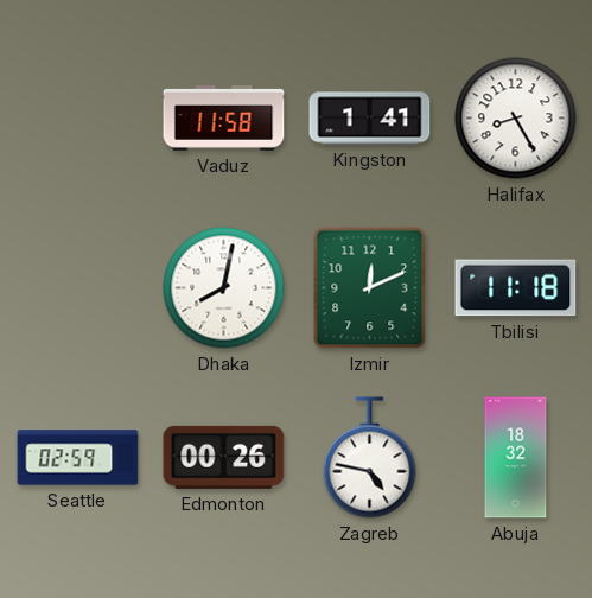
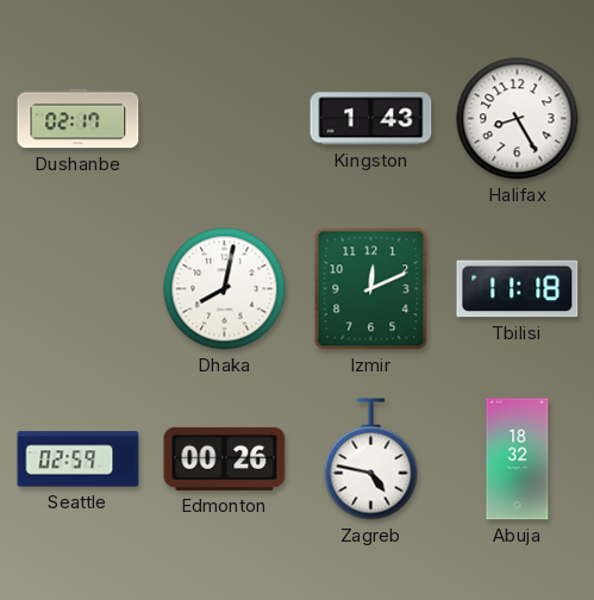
Dushanbe: none -> 02:17 (79, 119)
Vaduz: 11:58 -> none (224, 119)
Kingston: 1:41 -> 1:43 (371, 119)
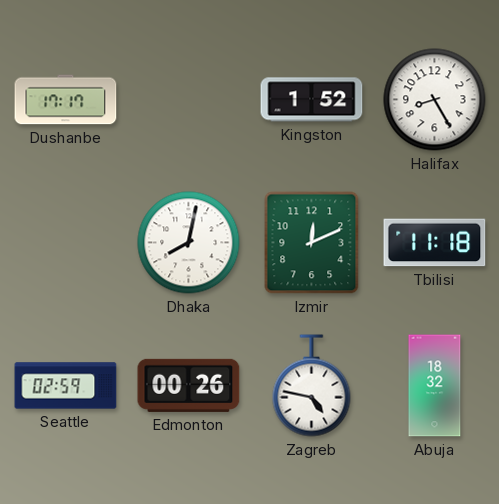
Dushanbe: 02:17 -> 17:17 (66, 100)
Kingston: 1:43 -> 1:52 (312, 100)
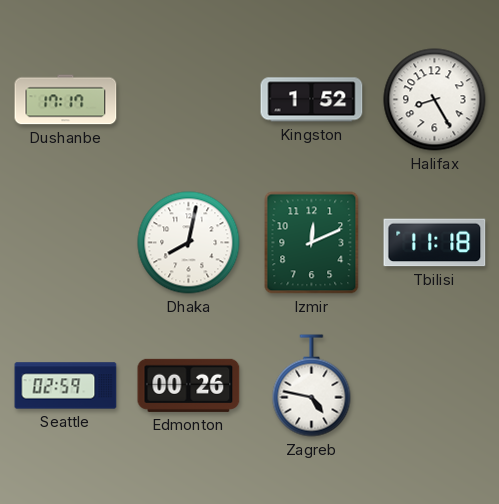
Abuja: 18:32 -> none (435, 386)
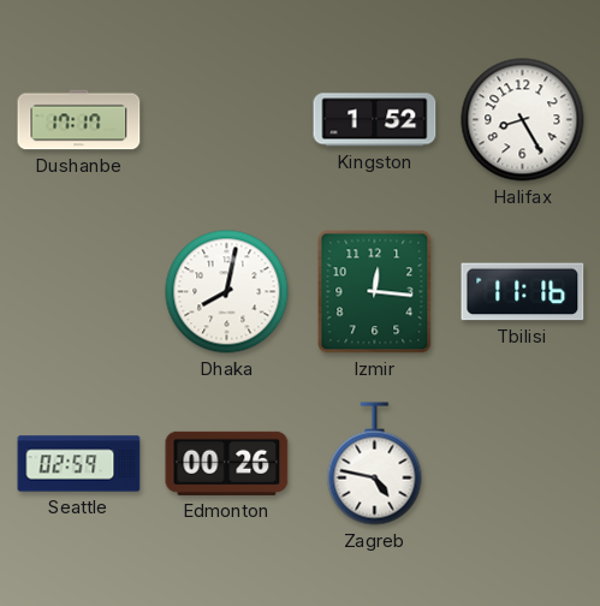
Izmir: 12:11 -> 12:16 (375, 292)
Tbilisi: 11:18 -> 11:16 (523, 292)
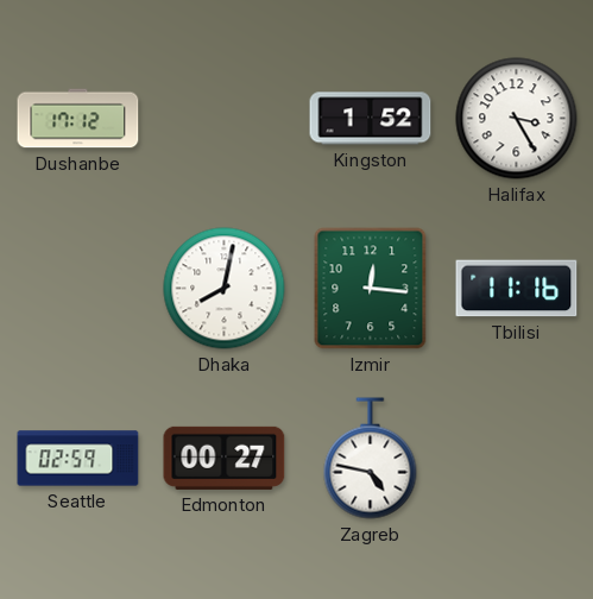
Dushanbe: 17:17 -> 17:12 (78, 119)
Halifax: 8:25 -> 3:25 (517, 119)
Edmonton: 00:26 -> 00:27 (225, 458)
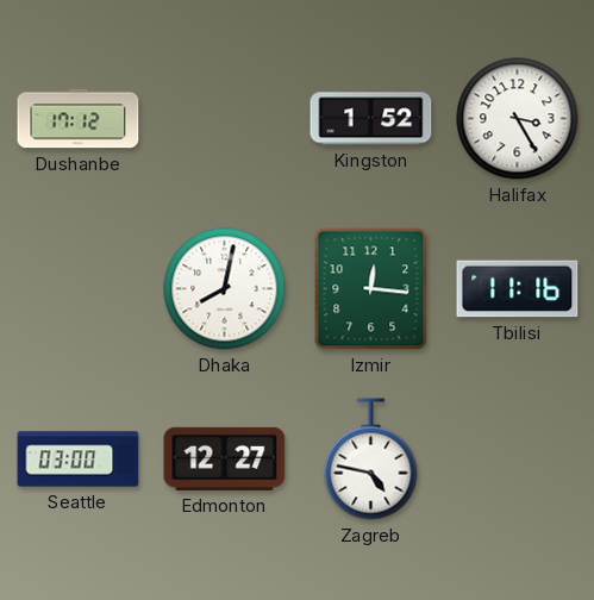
Seattle: 02:59 -> 03:00 (79, 460)
Edmonton: 00:27 -> 12:27 (225, 458)
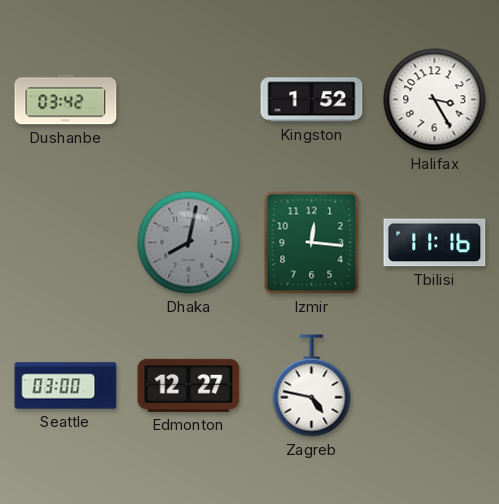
Dushanbe: 17:12 -> 03:42 (66, 100)
Dhaka dial: white -> grey (189, 243)
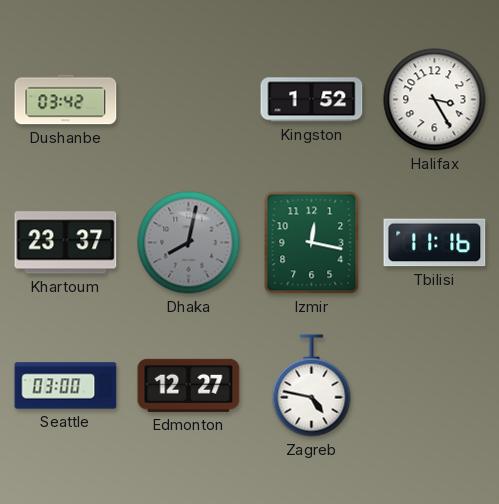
Khartoum: none -> 23:37 (66, 243)
Izmir: 12:16 -> 12:17 (312, 243)
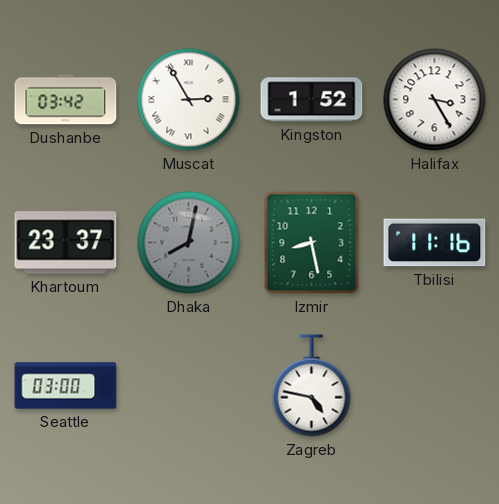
Muscat: none -> 2:55 (189, 100)
Izmir: 12:17 -> 8:28 (312, 243)
Edmonton: 12:27 -> none (189, 385)
